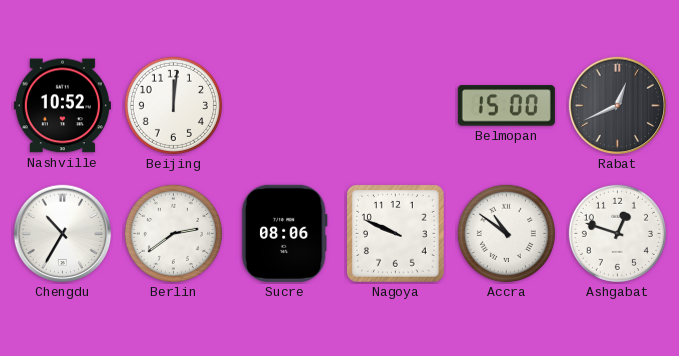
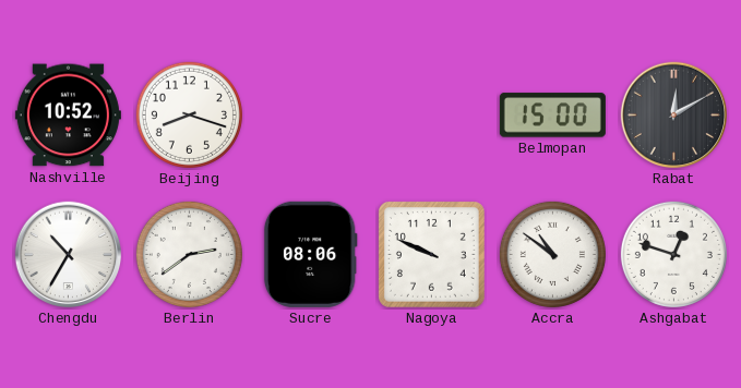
Beijing: 12:01 -> 8:18 (189, 114)
Rabat: 12:41 -> 12:10 (674, 116)
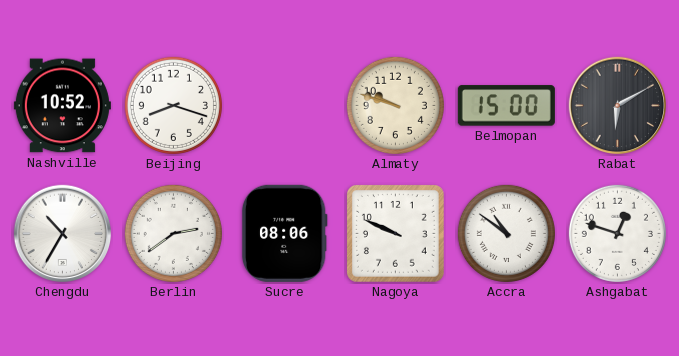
Almaty: none -> 9:48 (395, 105)
Rabat: 12:10 -> 6:10 (618, 106)
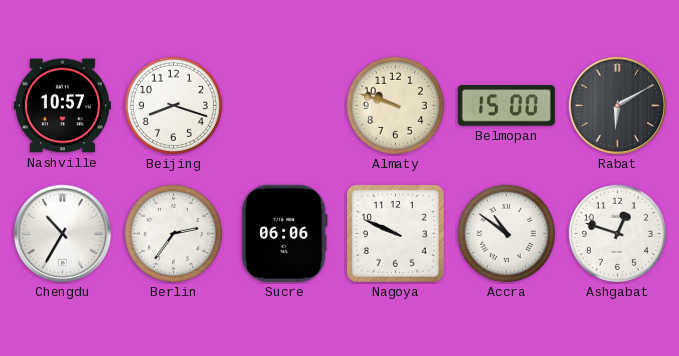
Nashville: 10:52 -> 10:57 (62, 106)
Berlin: 2:39 -> 2:36 (173, 233)
Sucre: 08:06 -> 06:06 (284, 233)
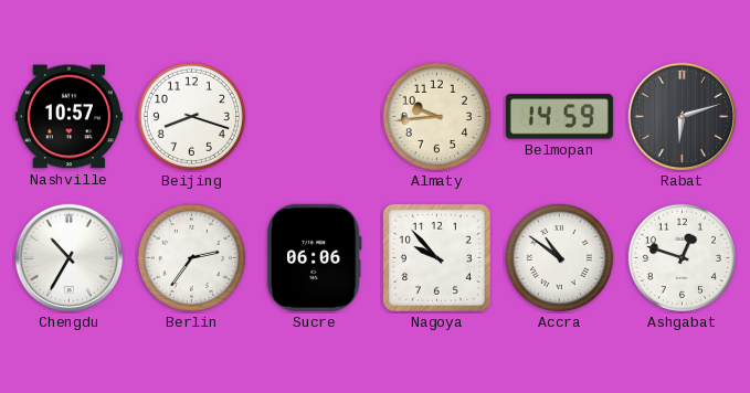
Almaty: 9:48 -> 9:44 (436, 116)
Belmopan: 15:00 -> 14:59 (559, 117)
Rabat: 6:10 -> 6:12 (683, 117)
Nagoya: 9:49 -> 9:53 (436, 257)
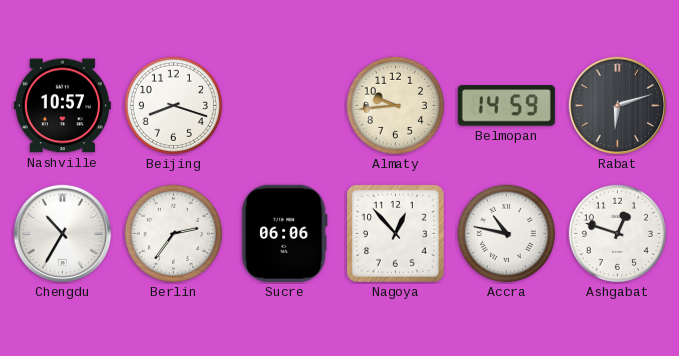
Nagoya: 9:53 -> 12:53 (395, 233)
Accra: 10:51 -> 10:47 (506, 233)
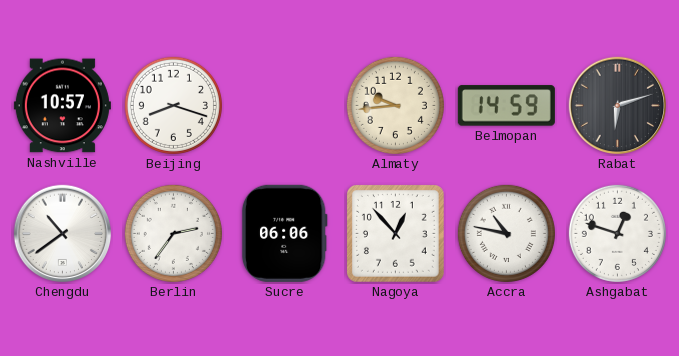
Chengdu: 10:35 -> 10:39 (63, 234)
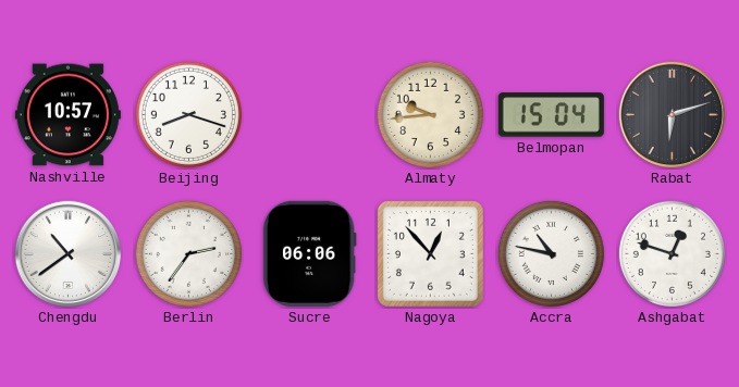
Belmopan: 14:59 -> 15:04 (551, 115)
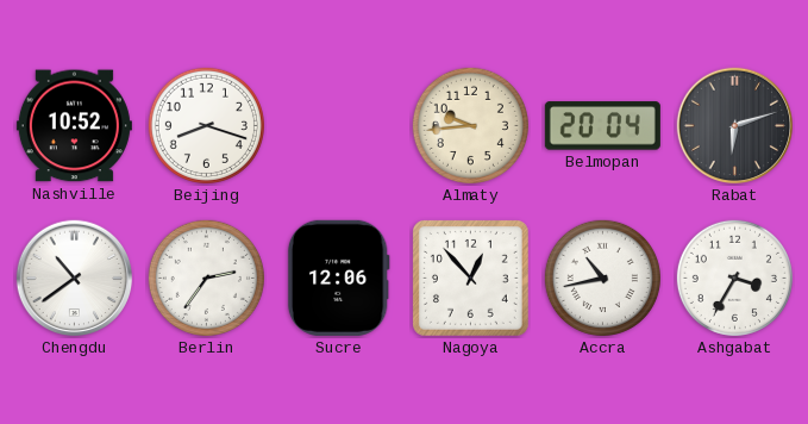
Nashville: 10:57 -> 10:52 (74, 126)
Belmopan: 15:04 -> 20:04 (602, 126)
Sucre: 06:06 -> 12:06 (338, 278)
Accra: 10:47 -> 10:43 (602, 278)
Ashgabat: 12:48 -> 3:35 (734, 278)
